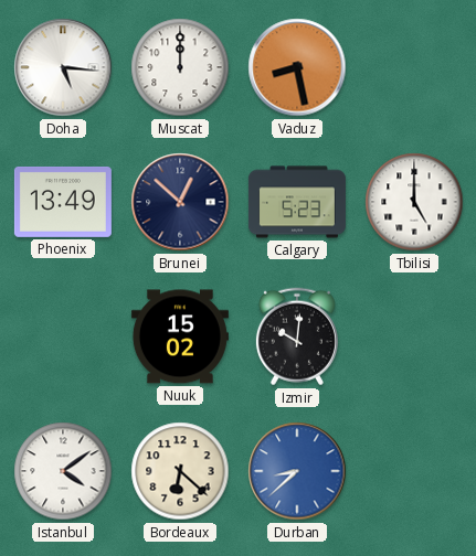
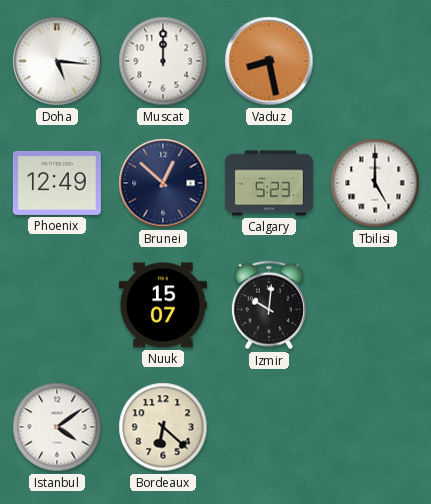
Phoenix: 13:49 -> 12:49 (57, 183)
Nuuk: 15:02 -> 15:07 (163, 305)
Durban: 8:38 -> none (297, 471)
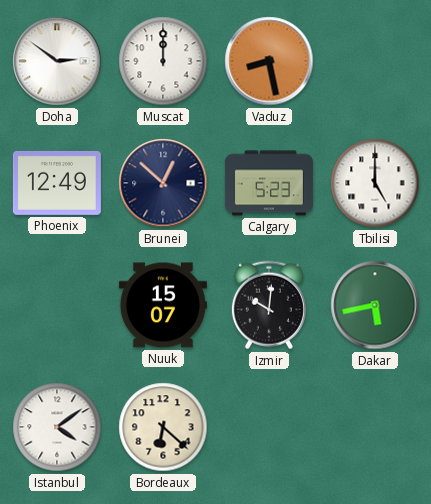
Doha: 5:16 -> 2:51 (57, 61)
Dakar: none -> 5:43 (375, 305)
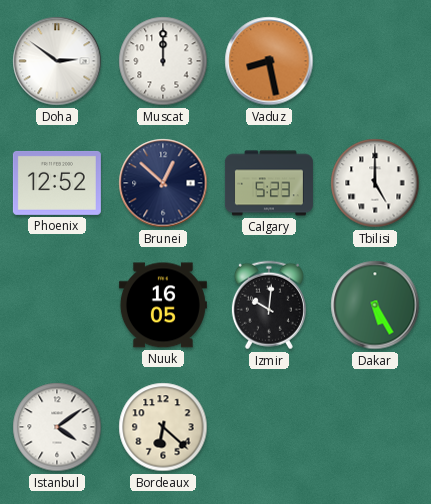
Phoenix: 12:49 -> 12:52 (57, 183)
Nuuk: 15:07 -> 16:05 (163, 305)
Dakar: 5:43 -> 5:25 (375, 305)
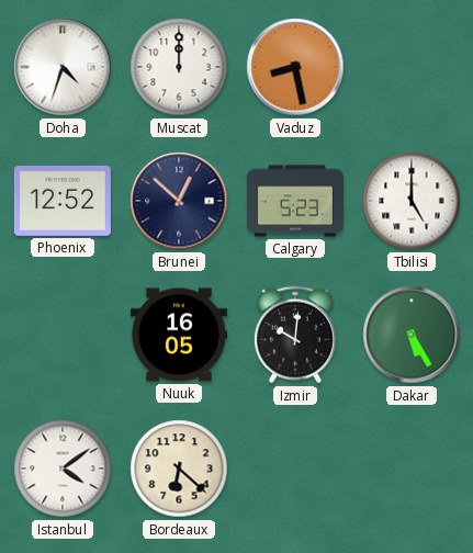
Doha: 2:51 -> 4:33 (63, 67)
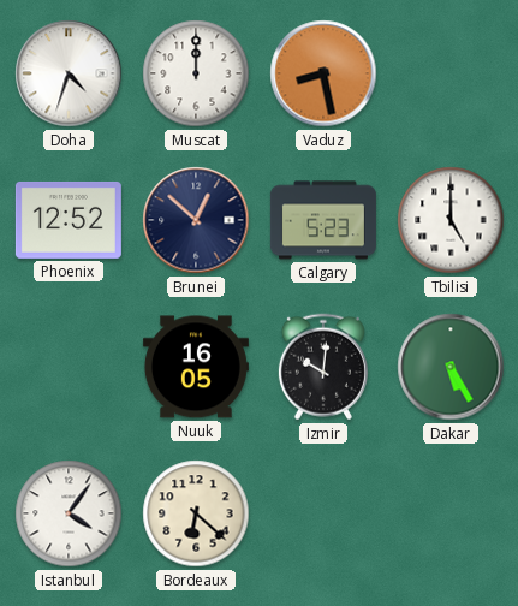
Istanbul: 4:09 -> 4:06 (69, 513)
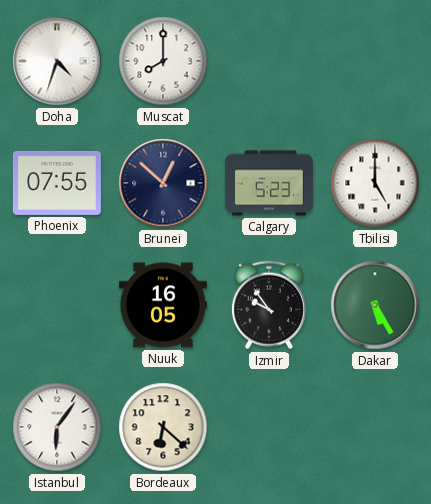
Muscat: 12:00 -> 8:00 (163, 61)
Vaduz: 8:28 -> none (323, 73)
Phoenix: 12:52 -> 07:55 (57, 183)
Izmir: 10:01 -> 9:54 (269, 305)
Istanbul: 4:06 -> 6:06 (57, 427)
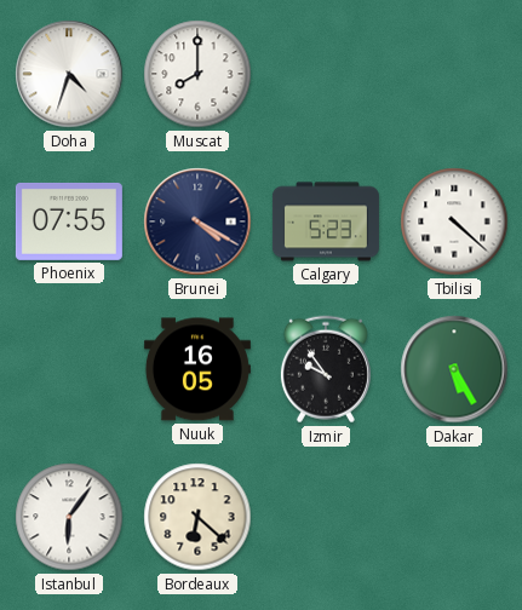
Brunei: 12:52 -> 4:20 (197, 221)
Tbilisi: 5:00 -> 4:22 (454, 221)
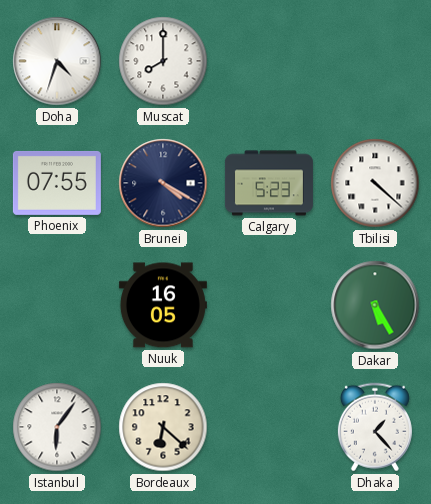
Izmir: 9:54 -> none (326, 369)
Dhaka: none -> 1:23 (375, 427)
